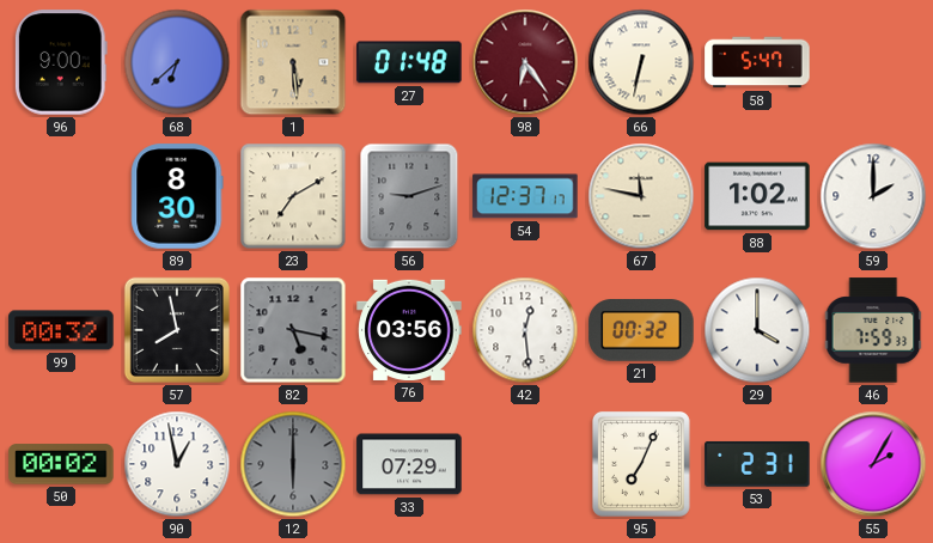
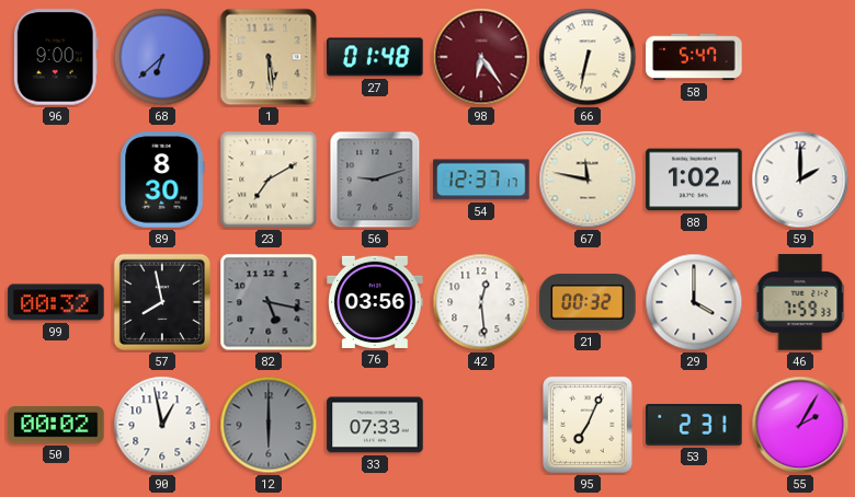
33: 07:29 -> 07:33 (375, 425)
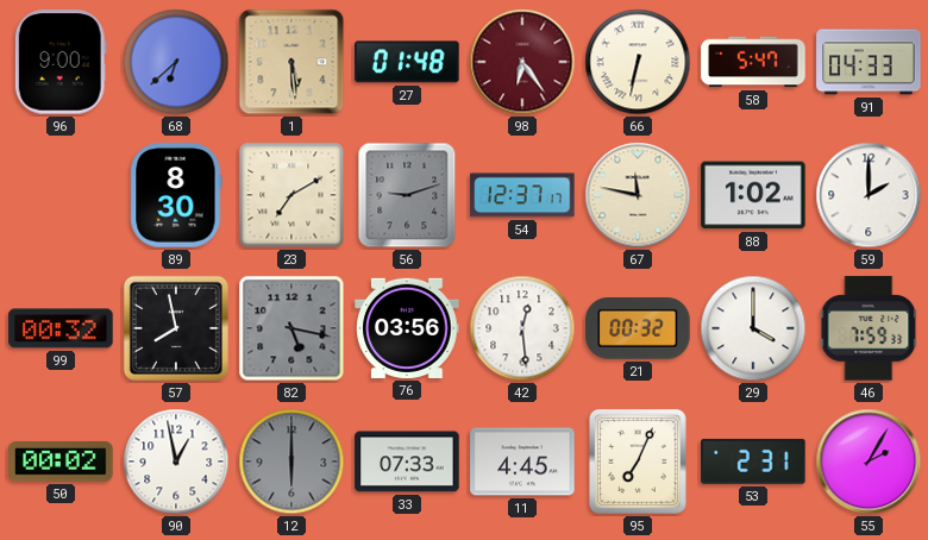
91: none -> 04:33 (869, 62)
11: none -> 4:45 (522, 461)
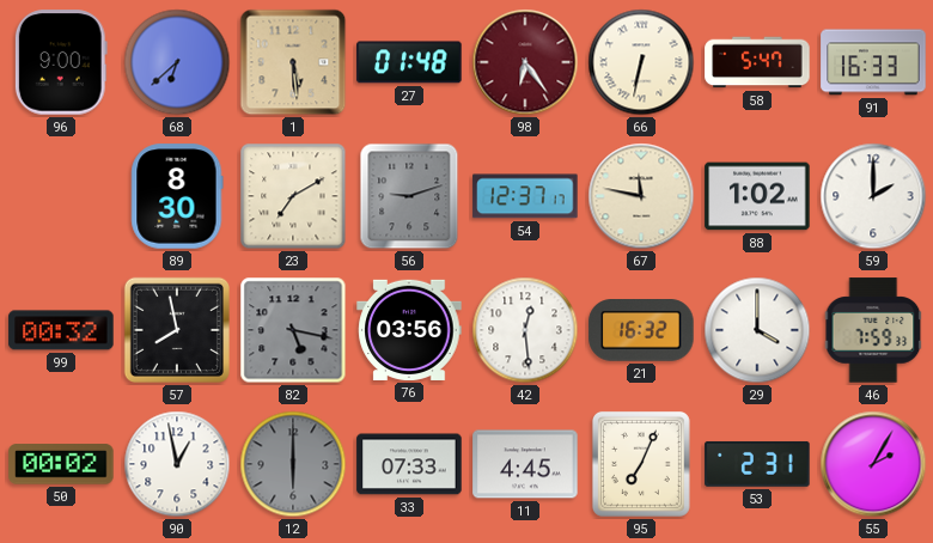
91: 04:33 -> 16:33 (873, 62)
21: 00:32 -> 16:32 (641, 331)
